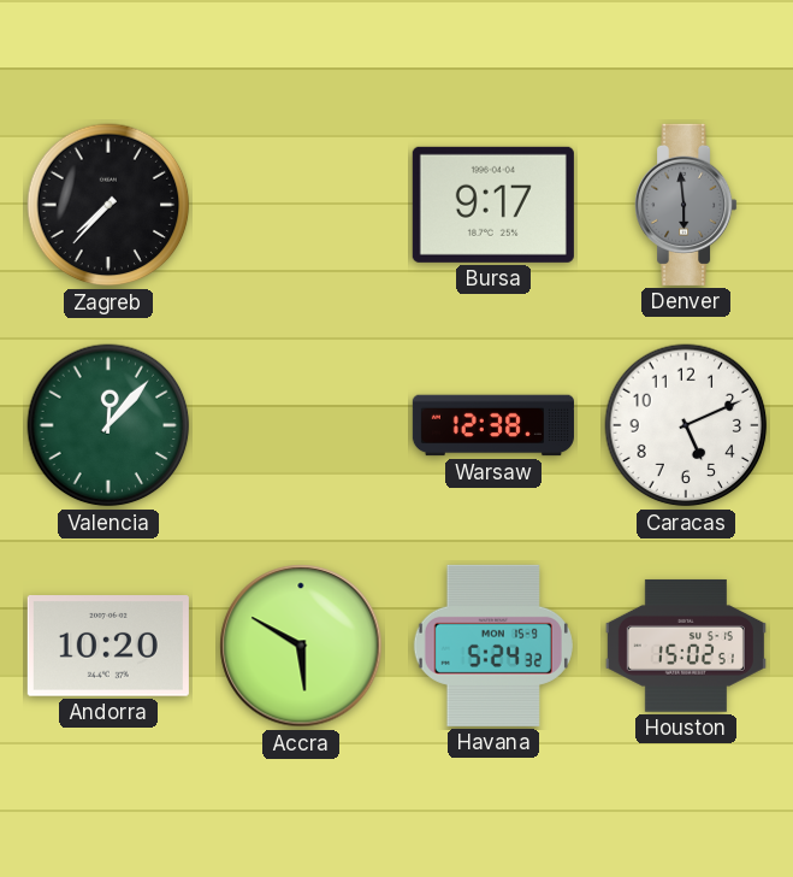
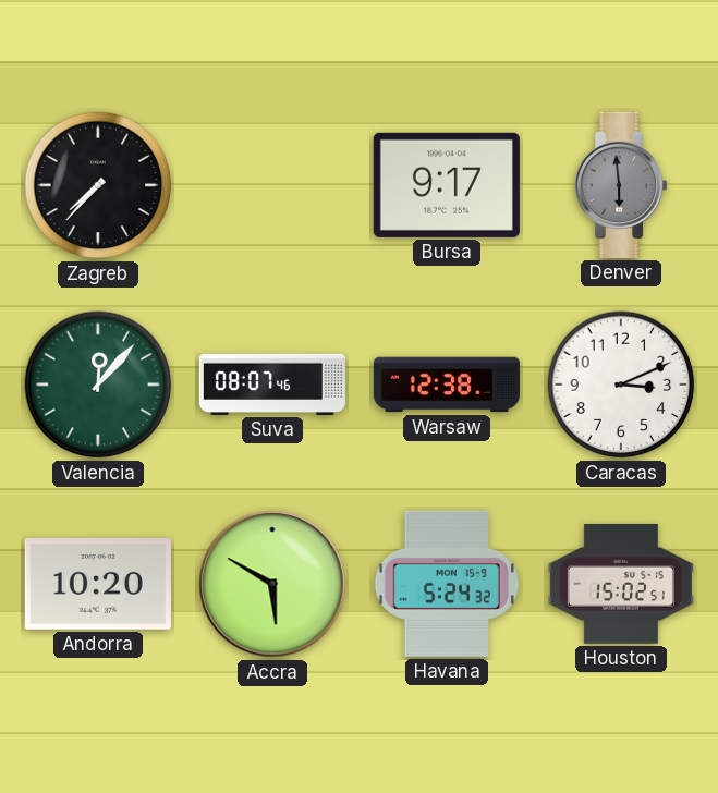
Suva: none -> 08:07 (272, 385)
Caracas: 5:11 -> 3:11 (621, 385)
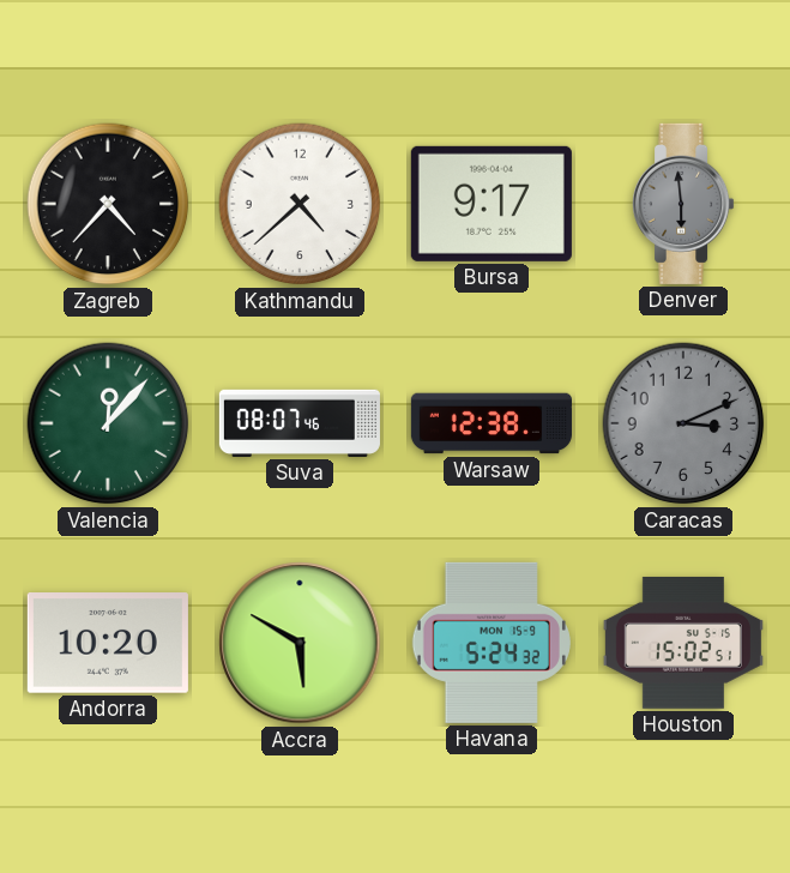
Zagreb: 7:37 -> 4:37 (108, 204)
Kathmandu: none -> 4:38 (300, 204)
Caracas dial: white -> grey (683, 423)
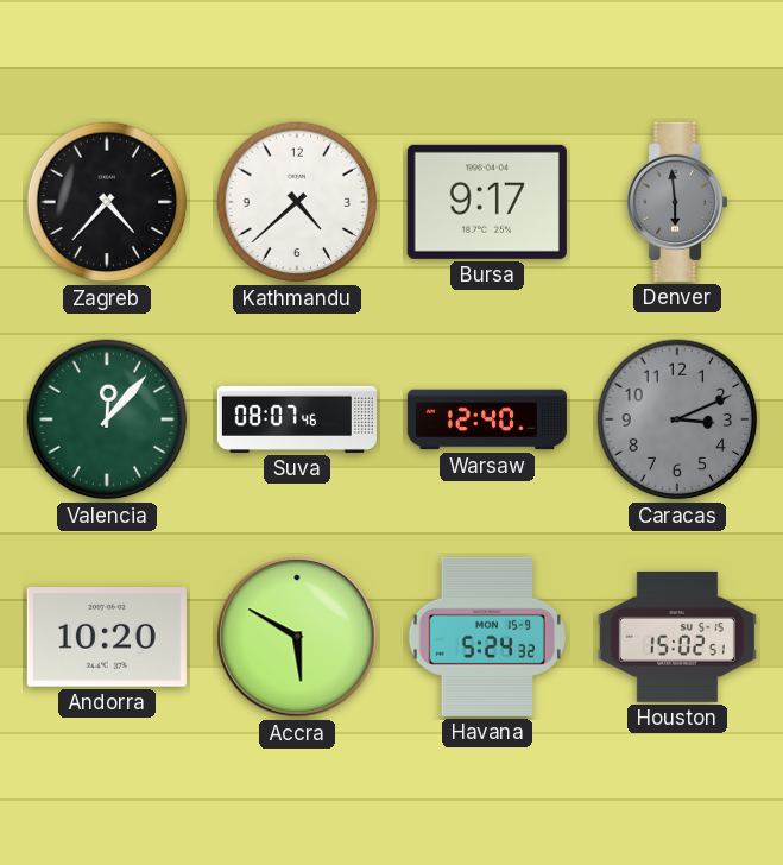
Warsaw: 12:38 -> 12:40 (487, 419)
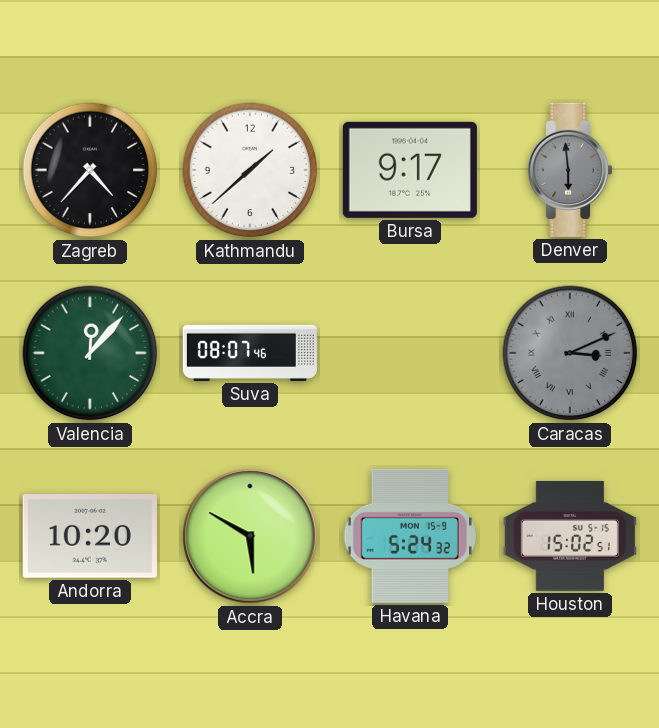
Kathmandu: 4:38 -> 1:38 (250, 170)
Warsaw: 12:40 -> none (487, 419)
Caracas numerals: Arabic -> Roman (570, 353)
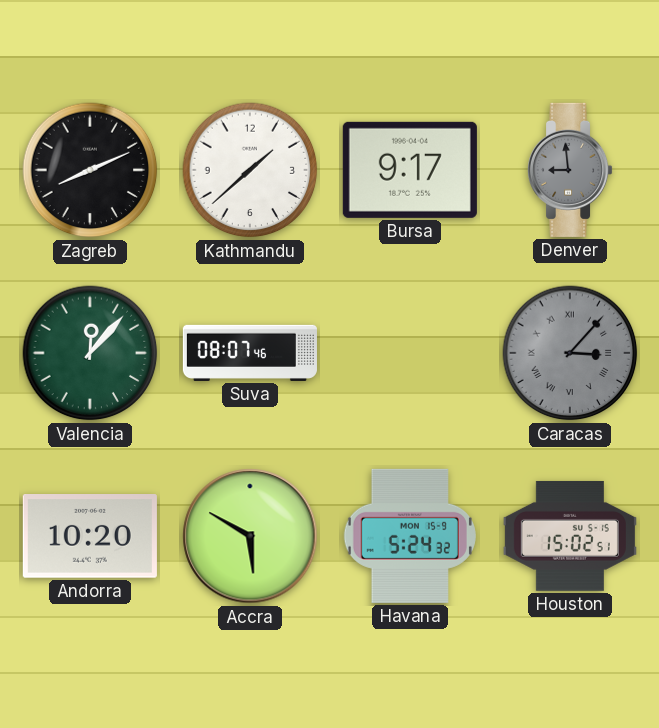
Zagreb: 4:37 -> 8:11 (90, 170)
Denver: 5:59 -> 8:59 (571, 170)
Caracas: 3:11 -> 3:07 (570, 353)
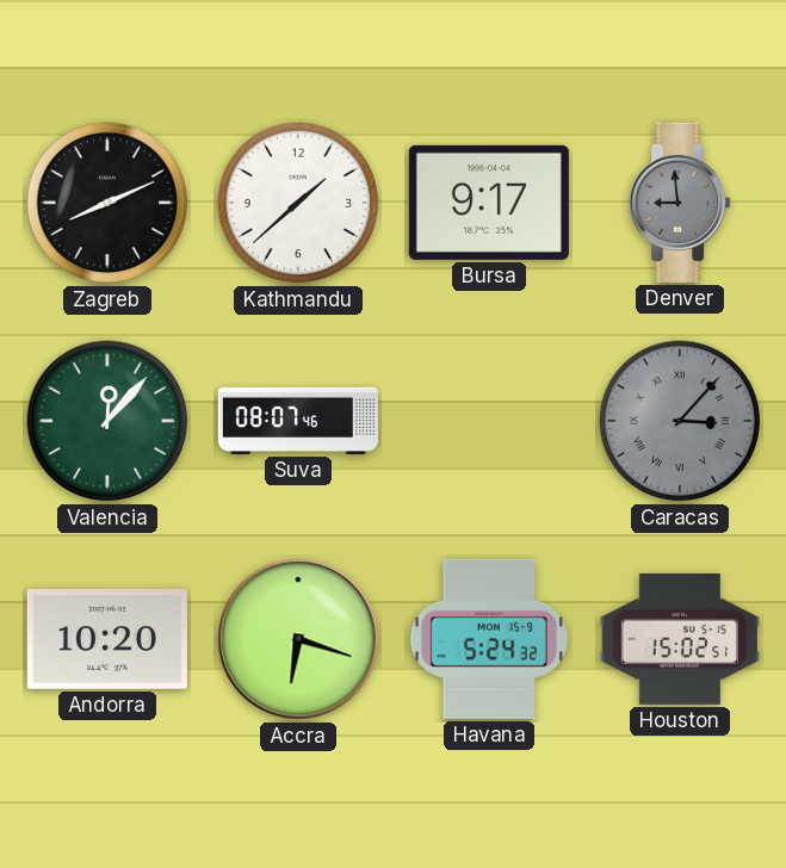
Accra: 5:50 -> 6:18 (298, 639)
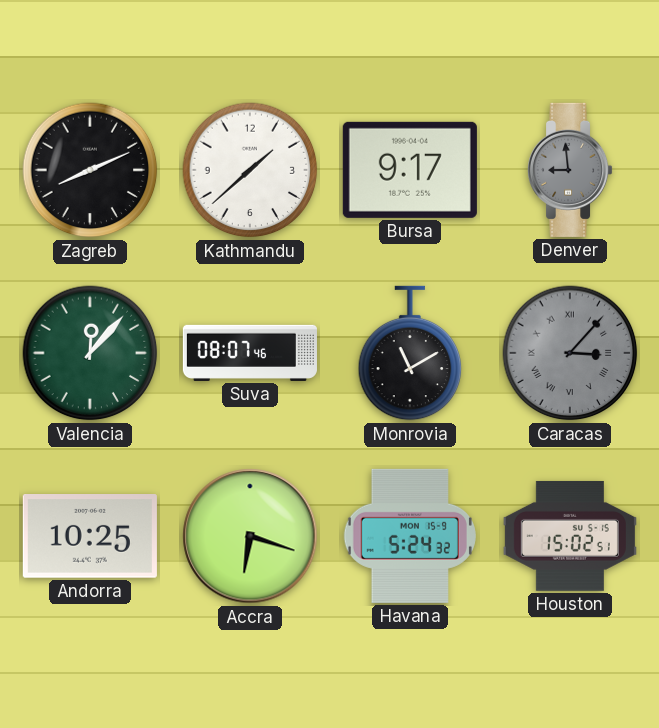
Monrovia: none -> 11:10 (410, 353)
Andorra: 10:20 -> 10:25 (90, 536)
